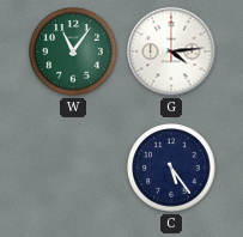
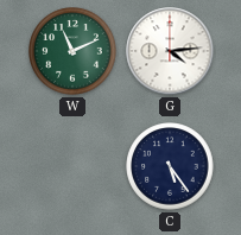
W: 11:06 -> 11:11 (72, 51)
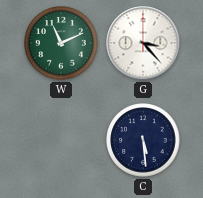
G: 4:14 -> 3:23 (143, 43)
C: 5:24 -> 5:29 (143, 140)
